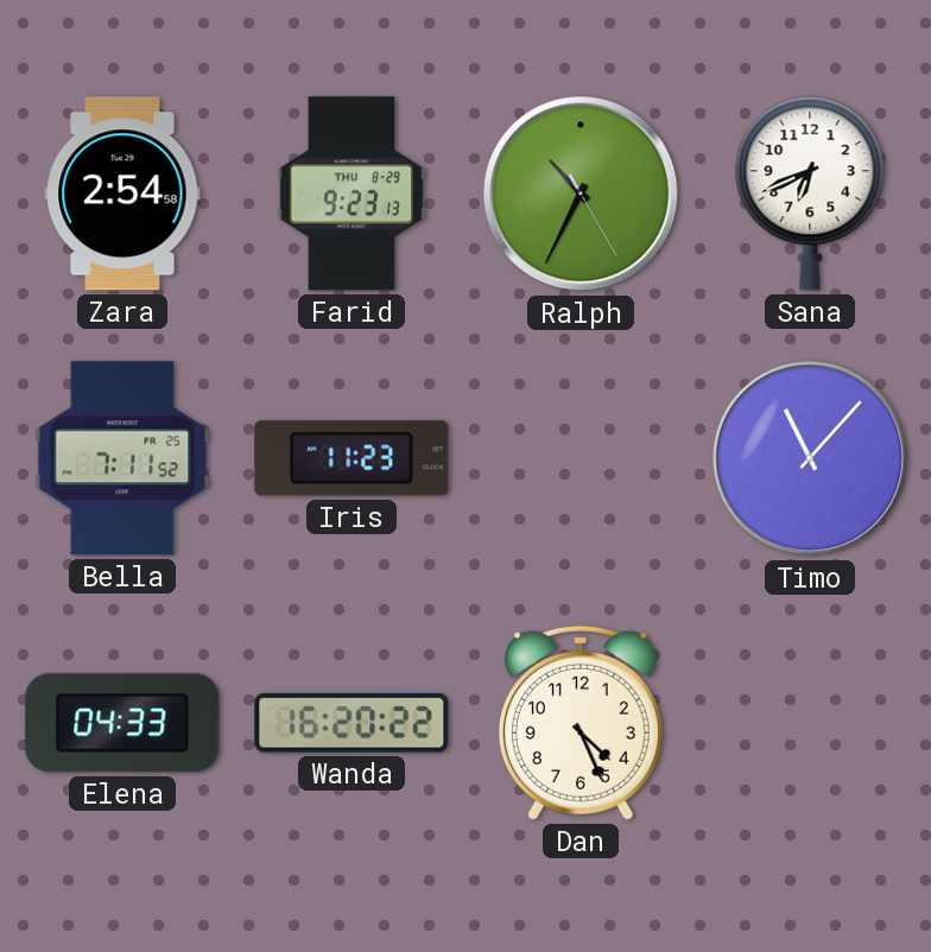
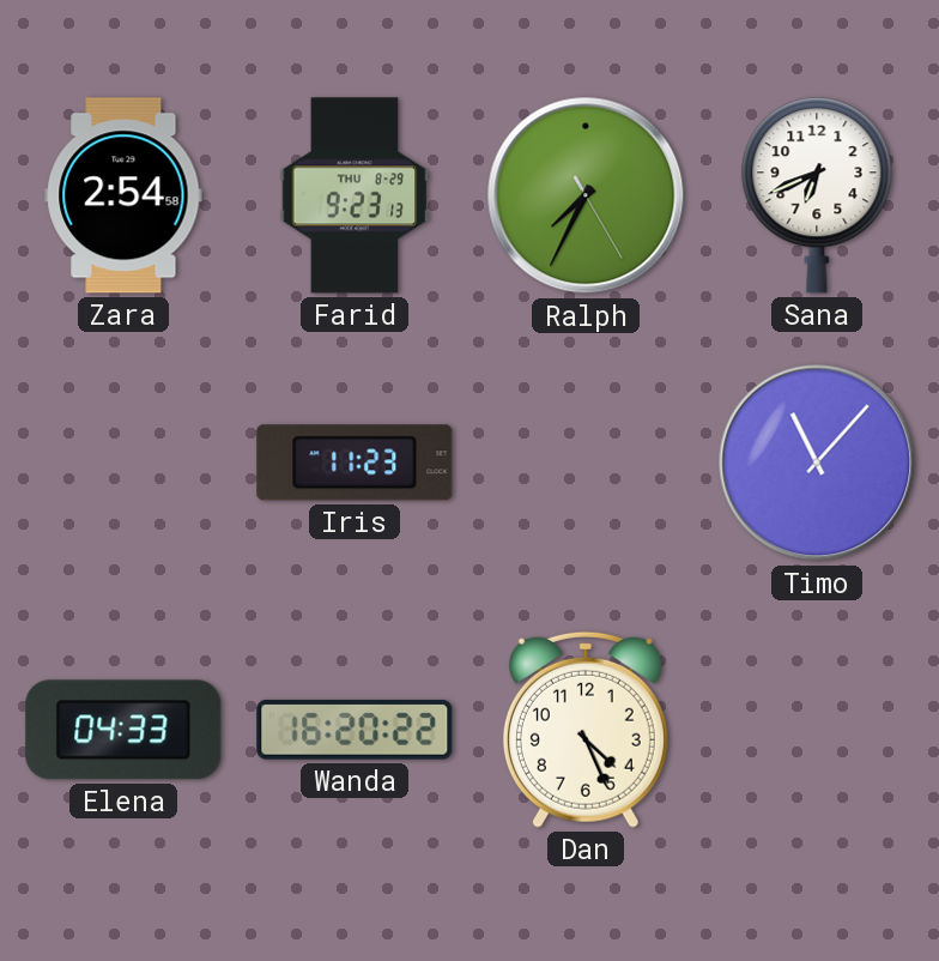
Ralph: 10:34 -> 7:34 (586, 195)
Bella: 7:11 -> none (122, 458)
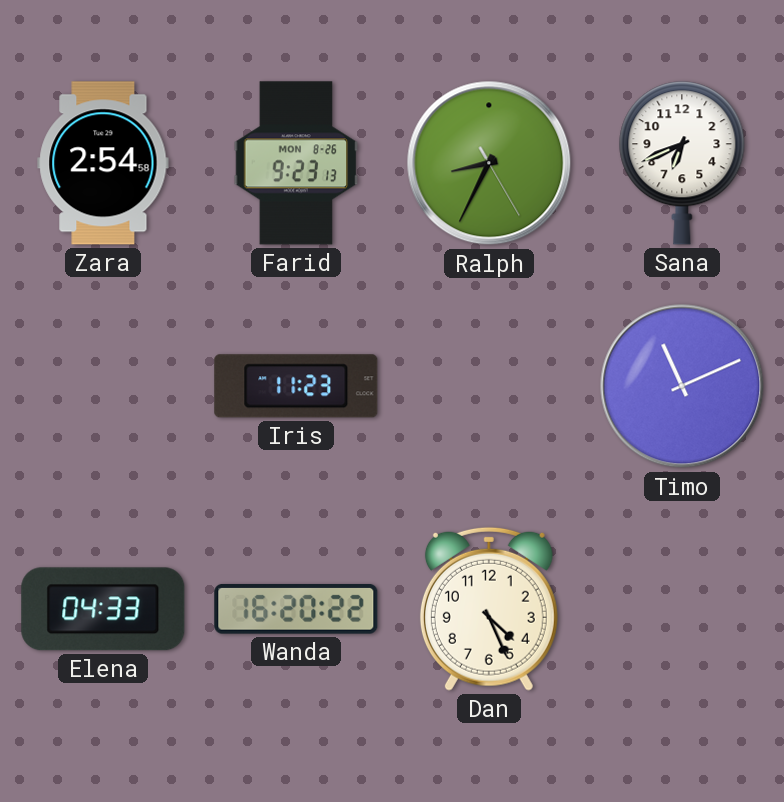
Farid date: THU 8-29 -> MON 8-26 (296, 163)
Ralph: 7:34 -> 8:34 (489, 163)
Timo: 11:07 -> 11:11 (682, 386)
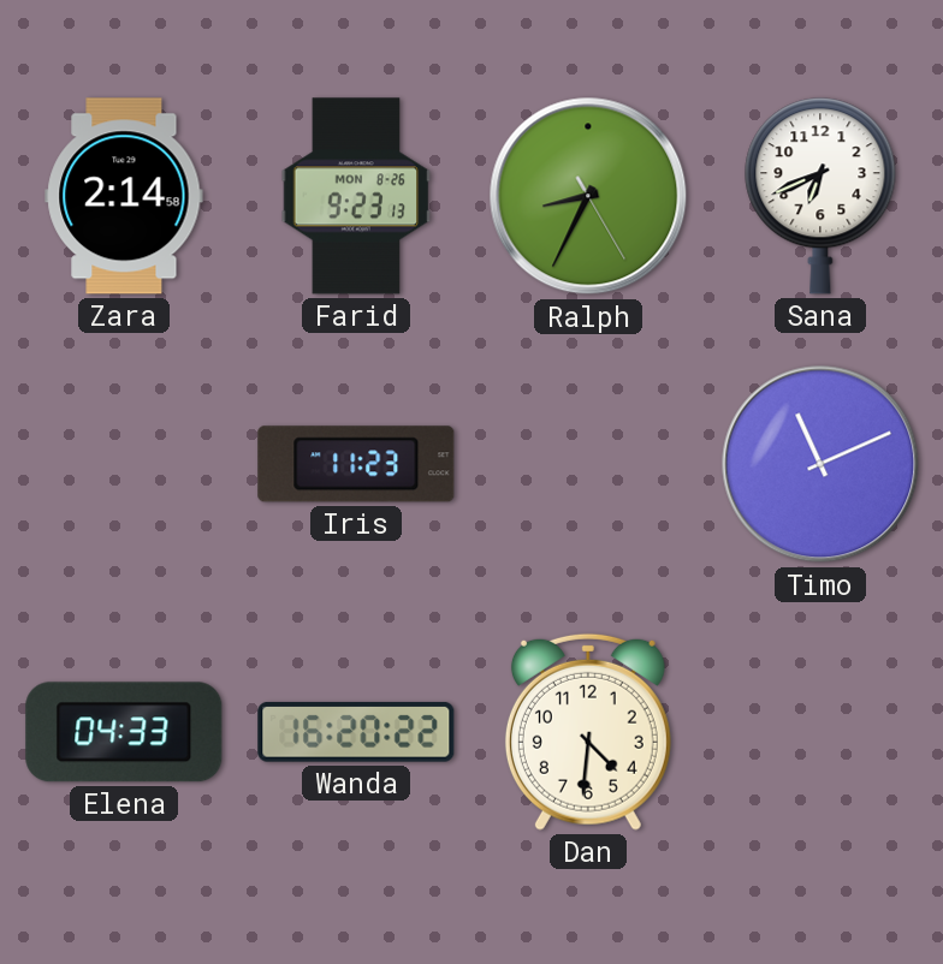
Zara: 2:54 -> 2:14 (124, 196)
Dan: 4:26 -> 4:31 (588, 732)
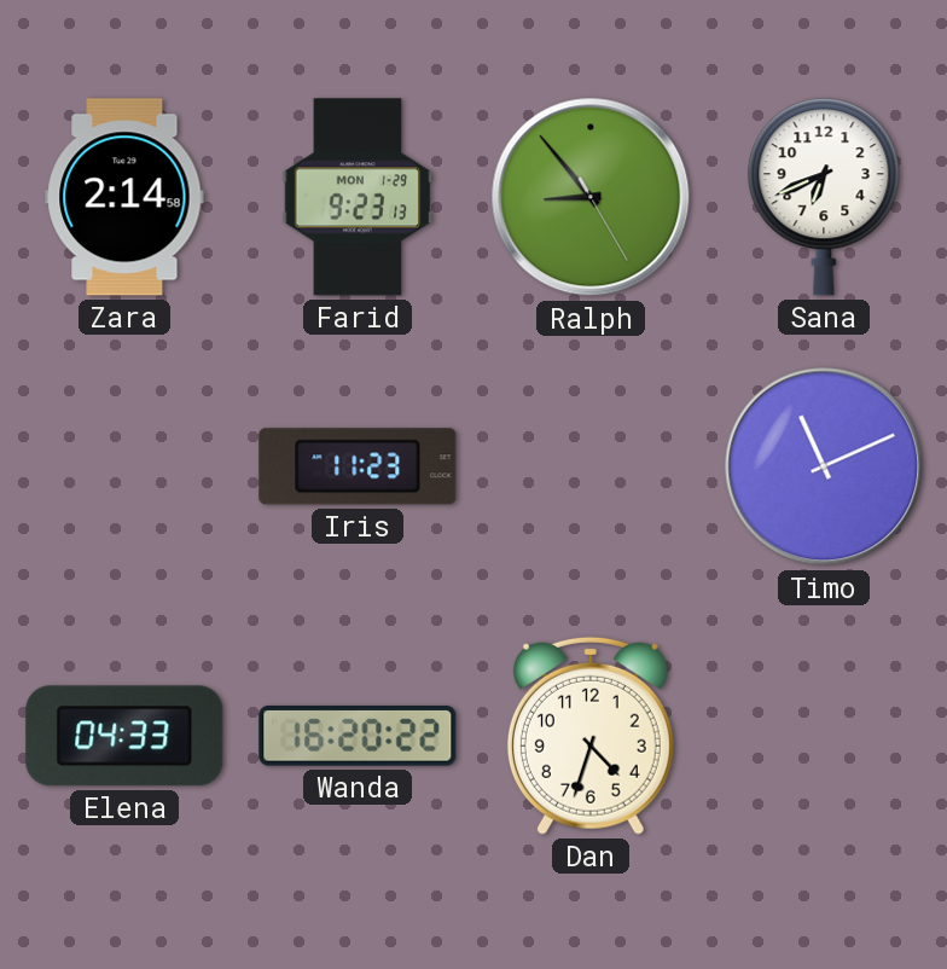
Farid date: MON 8-26 -> MON 1-29 (358, 197)
Ralph: 8:34 -> 8:53 (591, 197)
Dan: 4:31 -> 4:33 (591, 736)
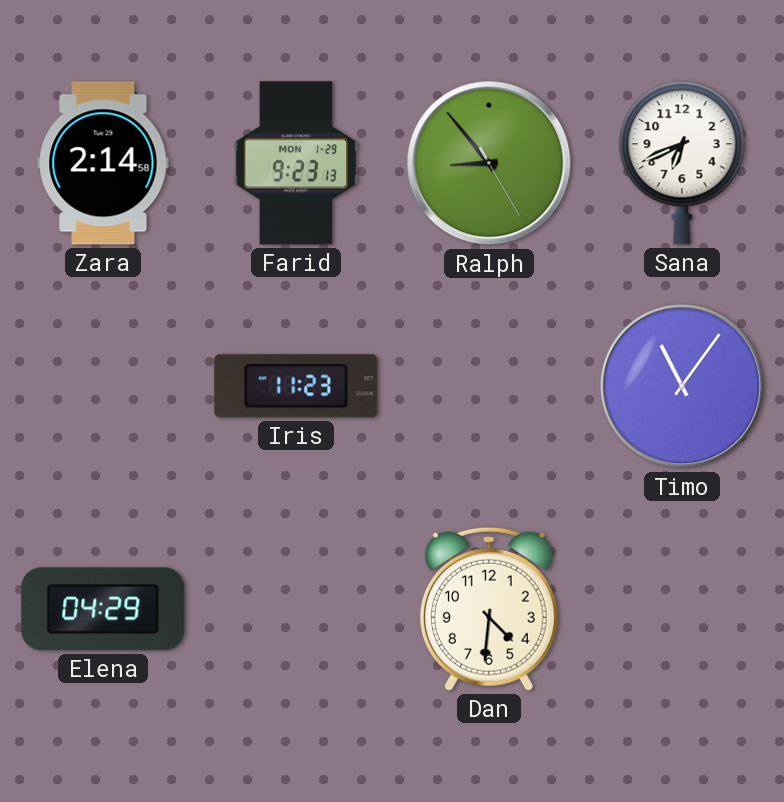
Timo: 11:11 -> 11:06 (682, 386)
Elena: 04:33 -> 04:29 (103, 609)
Wanda: 16:20 -> none (358, 736)
Dan: 4:33 -> 4:31 (489, 609)
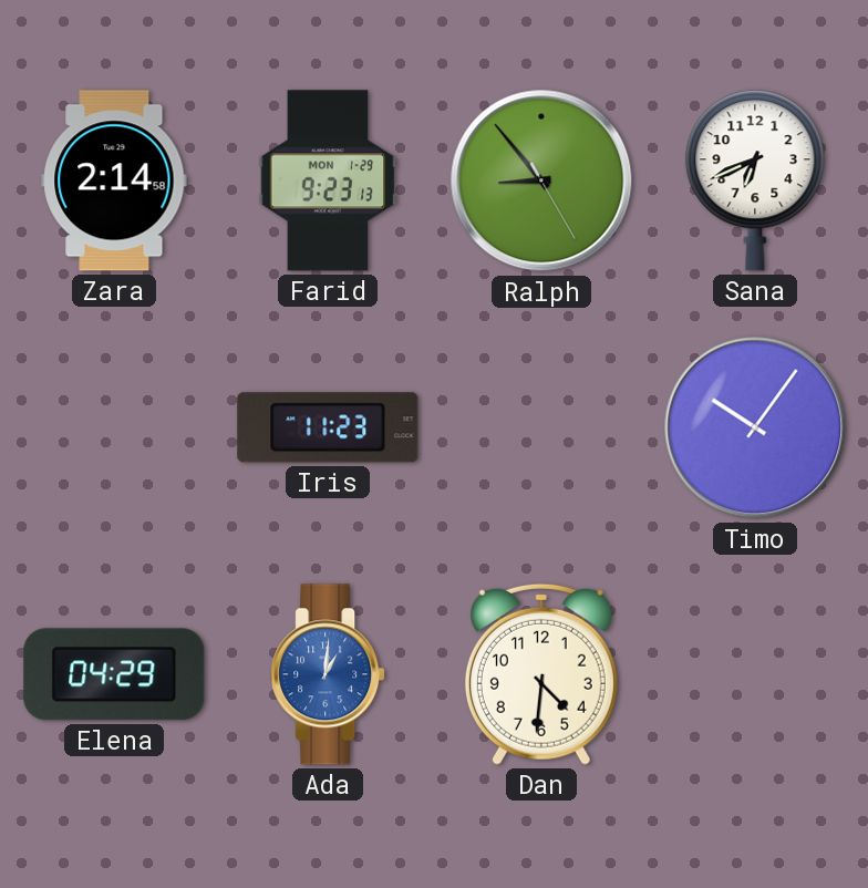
Timo: 11:06 -> 10:06 (755, 427)
Ada: none -> 1:01 (328, 674)
